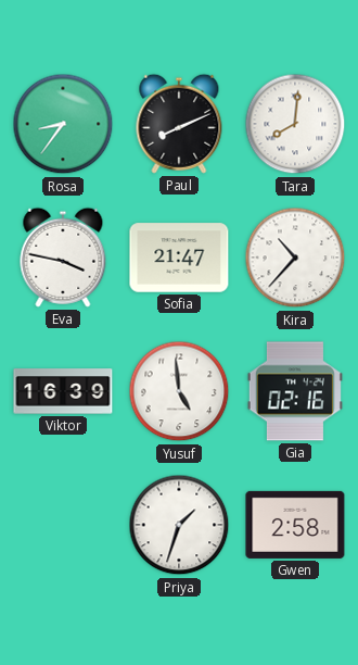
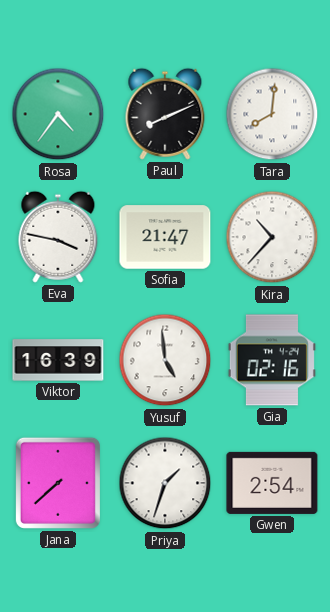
Rosa: 8:36 -> 4:36 (58, 114)
Jana: none -> 7:38 (58, 483)
Gwen: 2:58 -> 2:54 (272, 483)
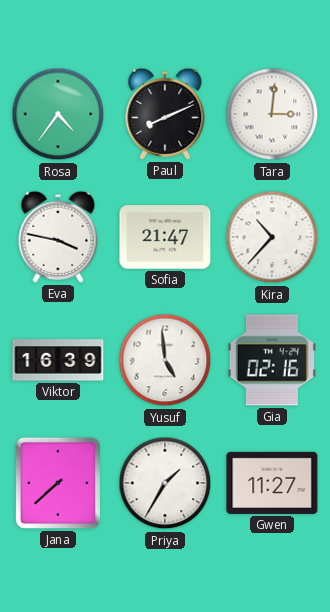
Tara: 8:01 -> 3:01 (272, 114)
Priya: 1:33 -> 1:35 (165, 483)
Gwen: 2:54 -> 11:27 (272, 483)
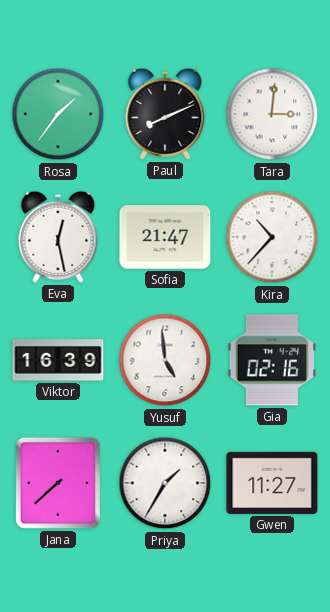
Rosa: 4:36 -> 1:36 (58, 114)
Eva: 3:47 -> 12:28 (58, 237)
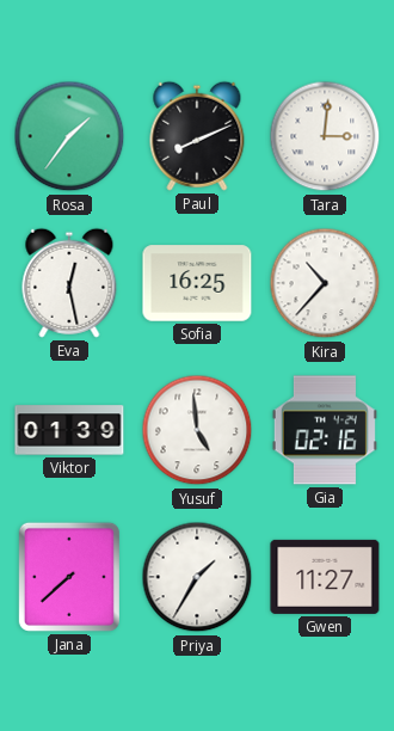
Sofia: 21:47 -> 16:25 (197, 283)
Viktor: 16:39 -> 01:39 (69, 430)
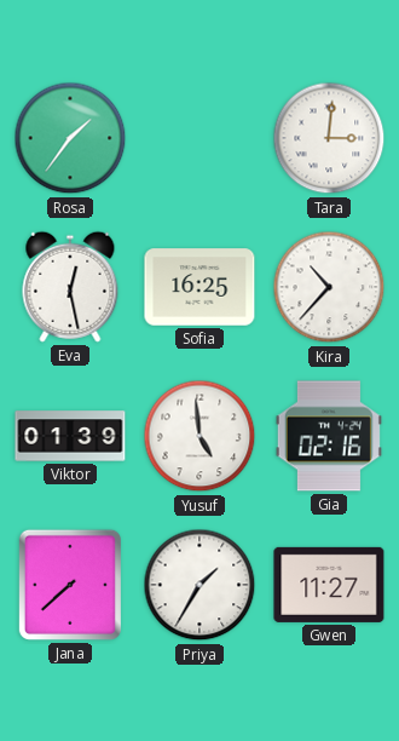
Paul: 8:11 -> none (197, 136)
